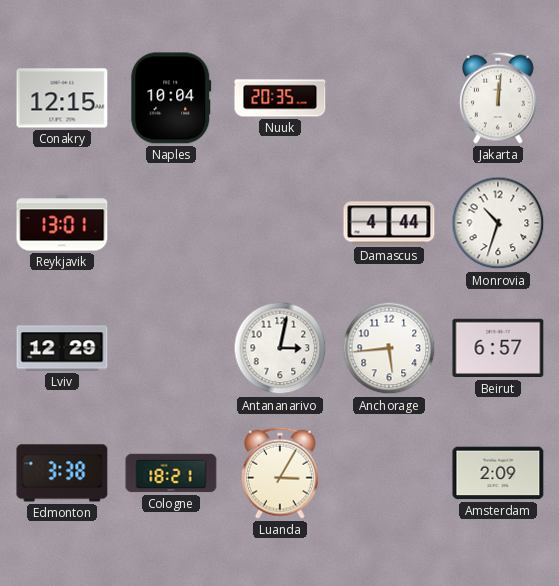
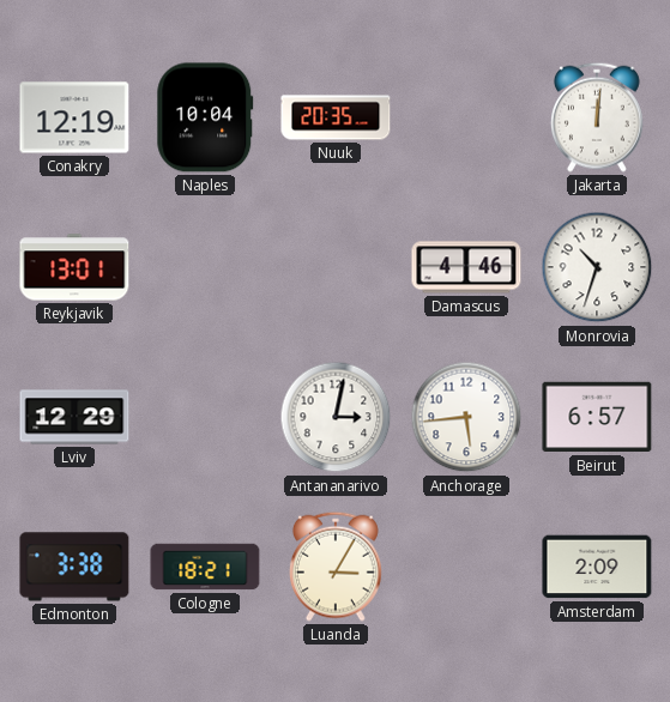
Conakry: 12:15 -> 12:19 (74, 117)
Damascus: 4:44 -> 4:46 (466, 267)
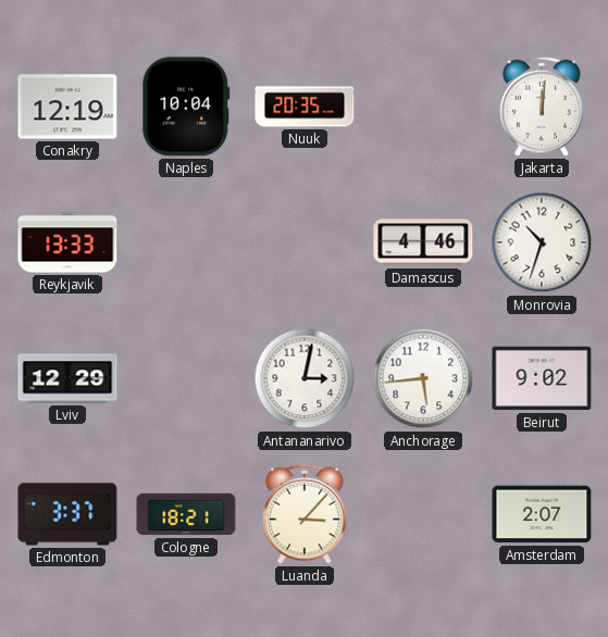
Reykjavik: 13:01 -> 13:33 (67, 242)
Beirut: 6:57 -> 9:02 (542, 378)
Edmonton: 3:38 -> 3:37 (67, 514)
Luanda: 3:05 -> 3:07 (305, 514)
Amsterdam: 2:09 -> 2:07 (542, 514)
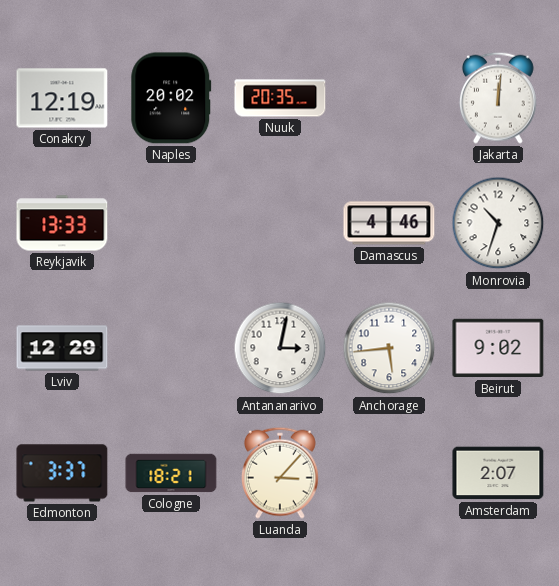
Naples: 10:04 -> 20:02 (171, 98)
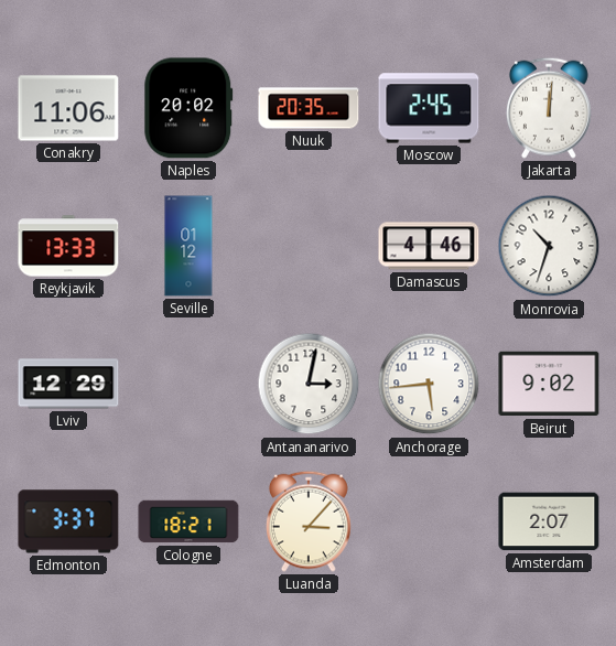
Conakry: 12:19 -> 11:06 (68, 108)
Moscow: none -> 2:45 (429, 108)
Seville: none -> 01:12 (188, 246)
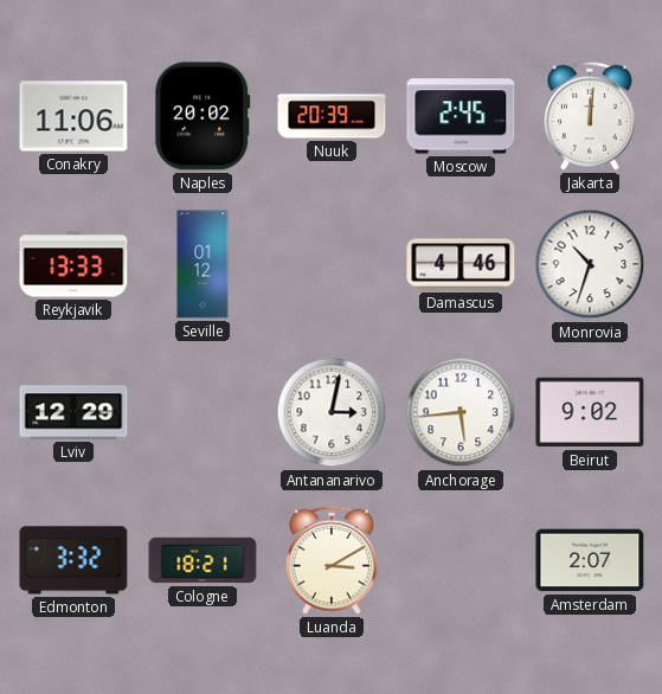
Nuuk: 20:35 -> 20:39 (332, 116)
Edmonton: 3:37 -> 3:32 (73, 560)
Luanda: 3:07 -> 3:10 (332, 560)
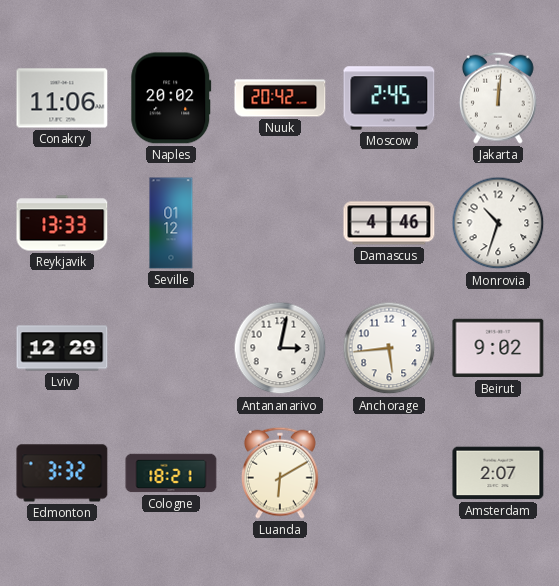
Nuuk: 20:39 -> 20:42 (280, 98)
Luanda: 3:10 -> 6:10 (280, 473)
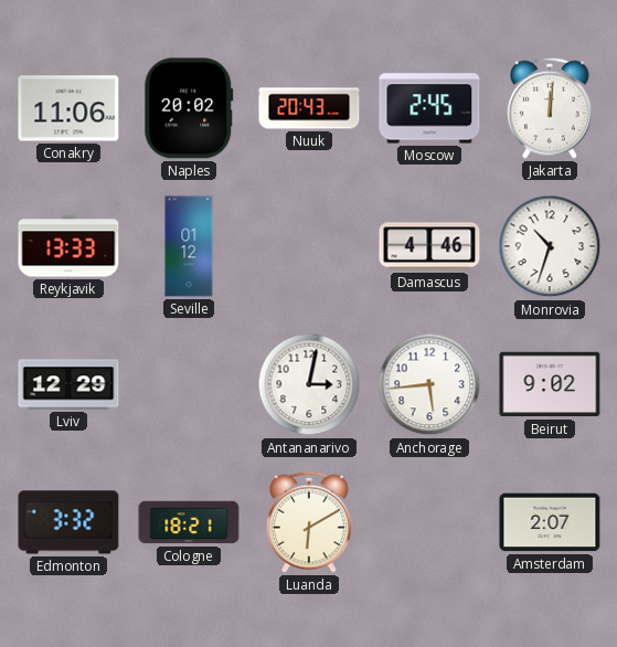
Nuuk: 20:42 -> 20:43 (309, 108)
